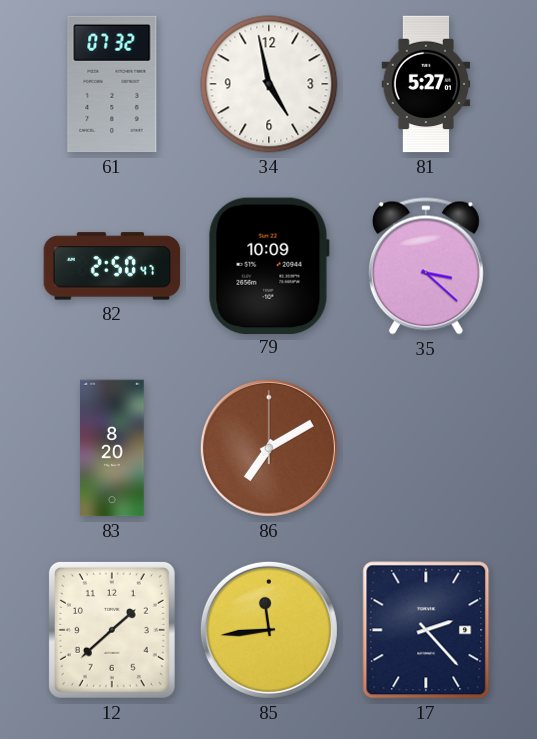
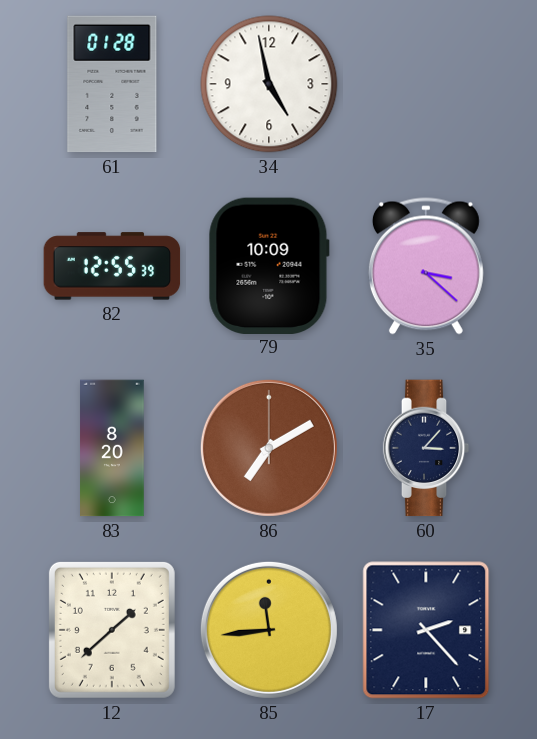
61: 07:32 -> 01:28 (112, 84)
81: 5:27 -> none (426, 84)
82: 2:50 -> 12:55 (112, 266)
60: none -> 3:07 (426, 448)
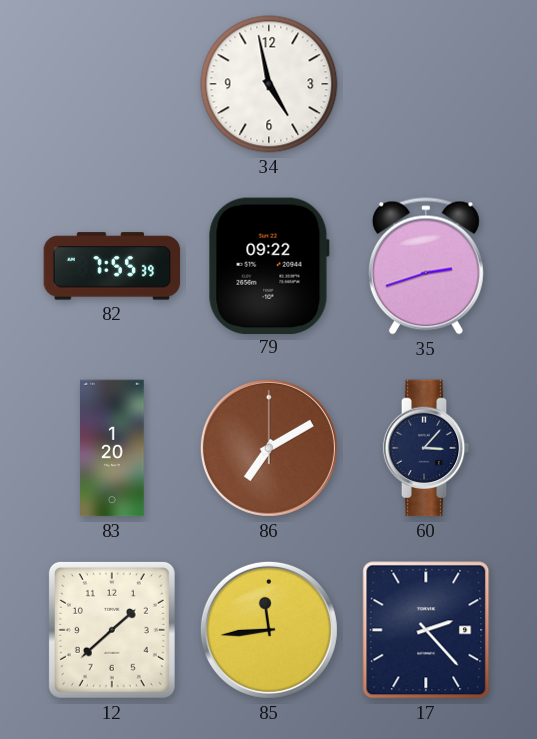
61: 01:28 -> none (112, 84)
82: 12:55 -> 7:55 (112, 266)
79: 10:09 -> 09:22 (269, 265)
35: 3:22 -> 2:42 (426, 266)
83: 8:20 -> 1:20 (112, 448)
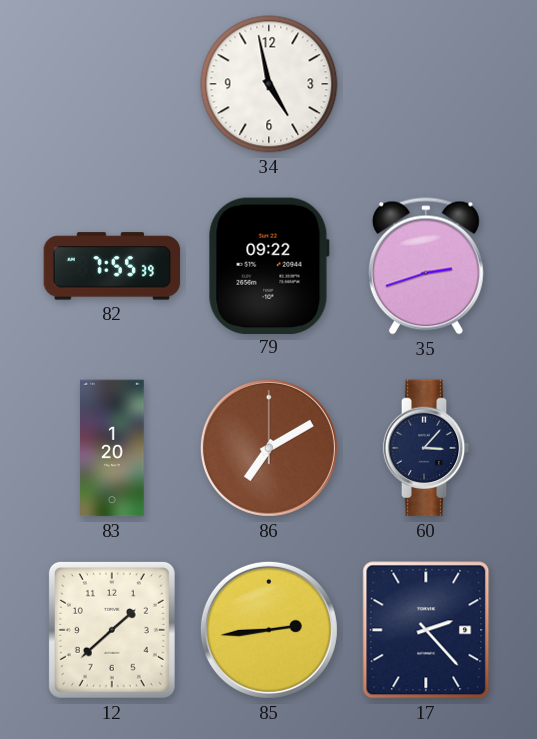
85: 11:44 -> 2:44 (269, 630)
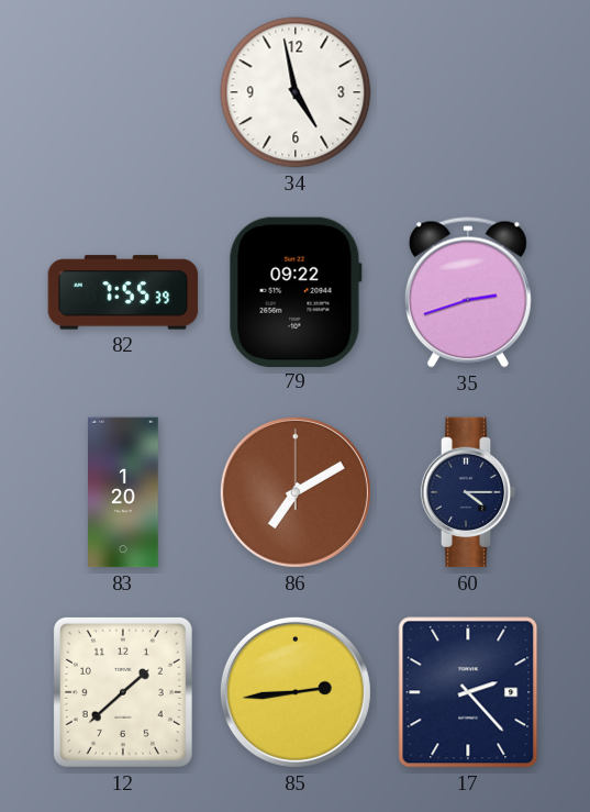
60: 3:07 -> 4:15 (468, 492)
